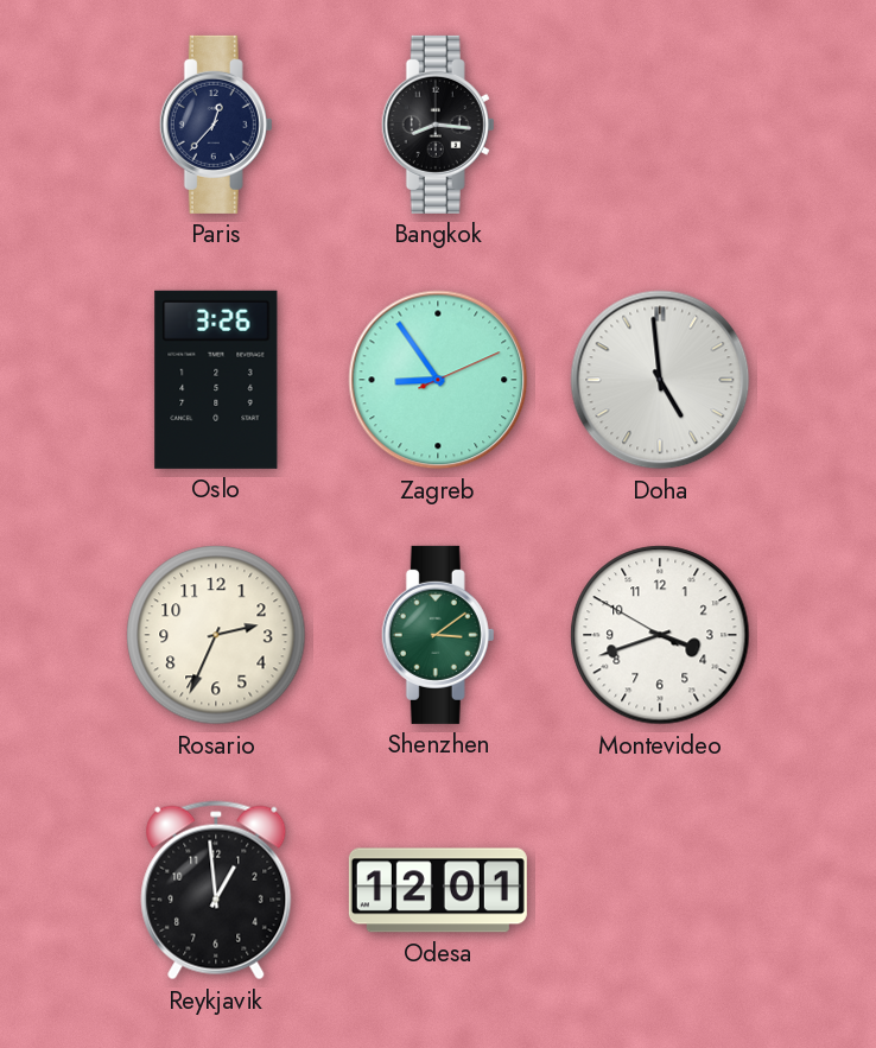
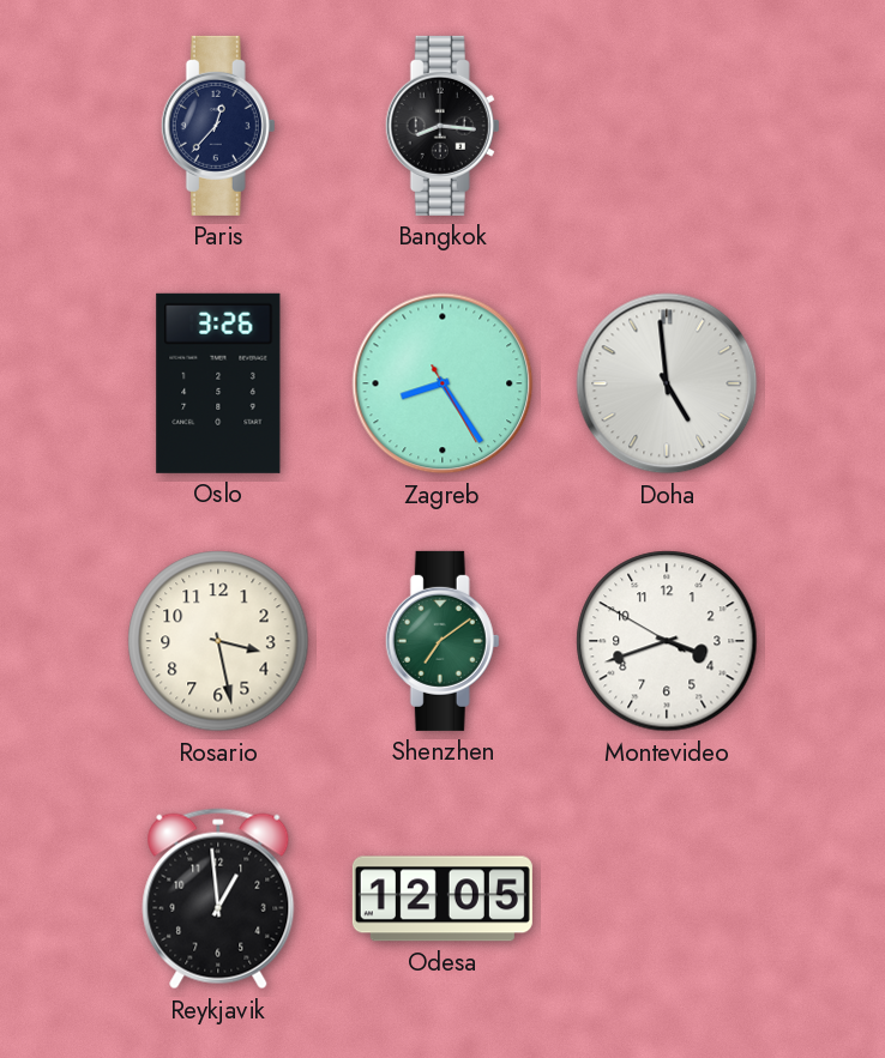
Zagreb: 8:54 -> 8:24 (442, 383)
Rosario: 2:34 -> 3:28 (218, 641)
Shenzhen: 3:09 -> 7:09 (442, 641)
Odesa: 12:01 -> 12:05 (442, 899)
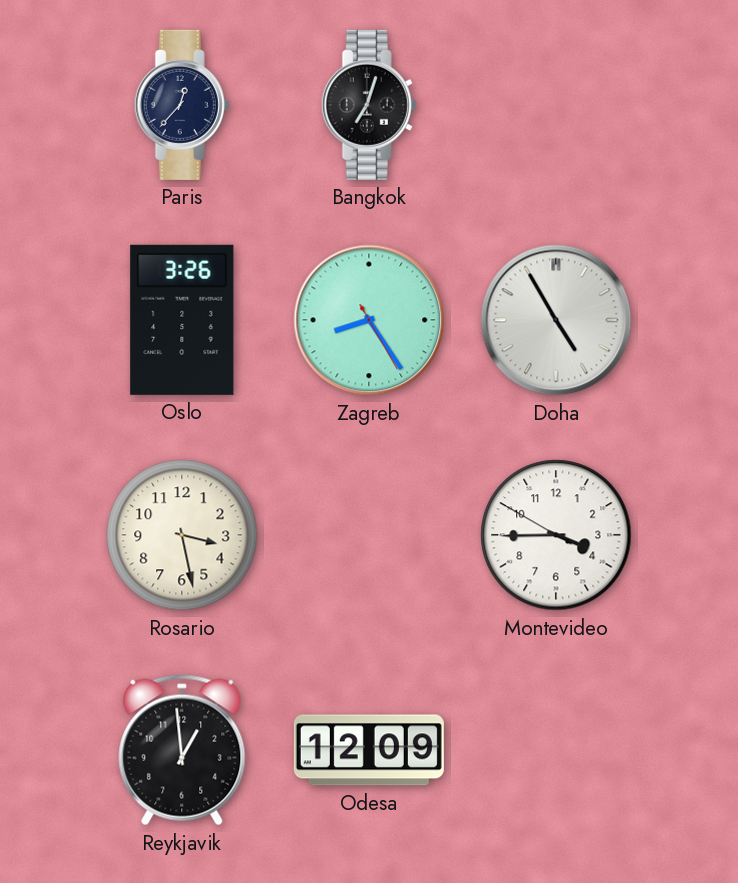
Bangkok: 8:16 -> 7:03 (369, 105)
Doha: 4:59 -> 4:55 (556, 320)
Shenzhen: 7:09 -> none (442, 641)
Montevideo: 3:41 -> 3:44 (556, 535)
Odesa: 12:05 -> 12:09 (369, 750)
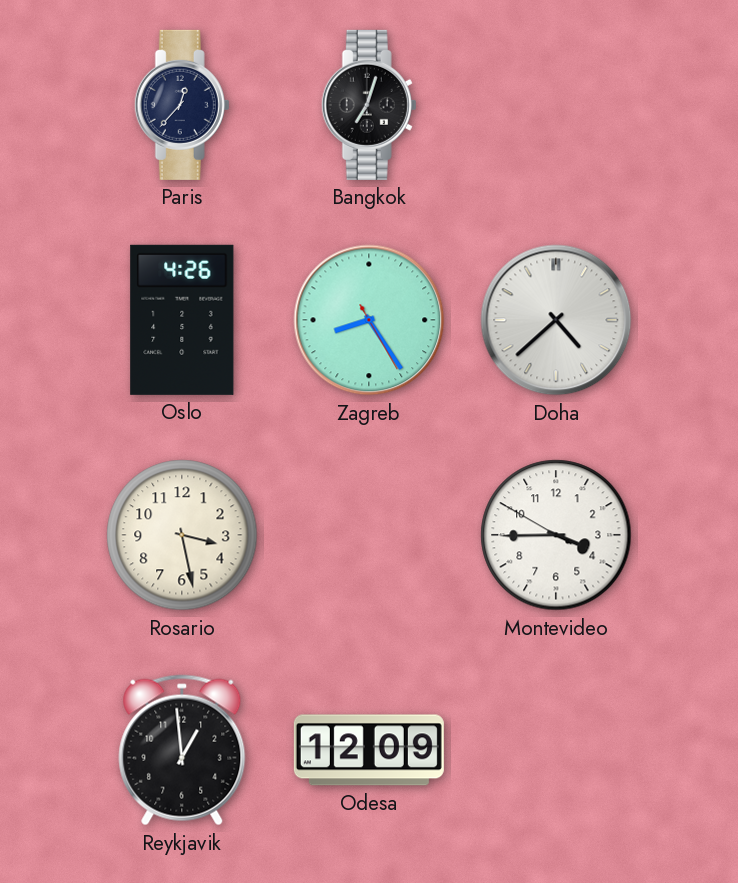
Oslo: 3:26 -> 4:26 (182, 320)
Doha: 4:55 -> 4:38 (556, 320)
